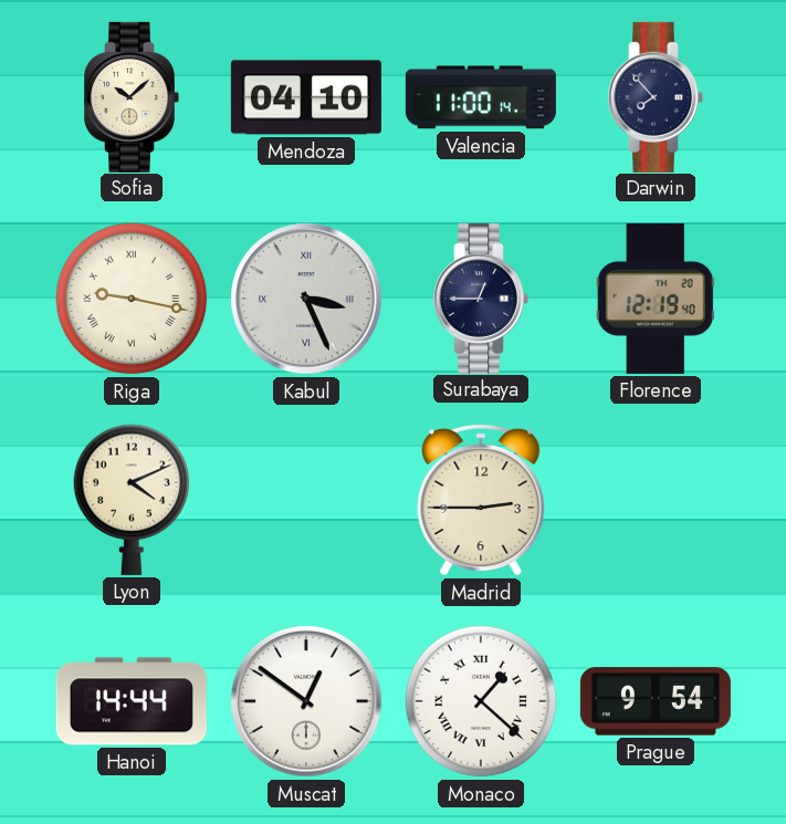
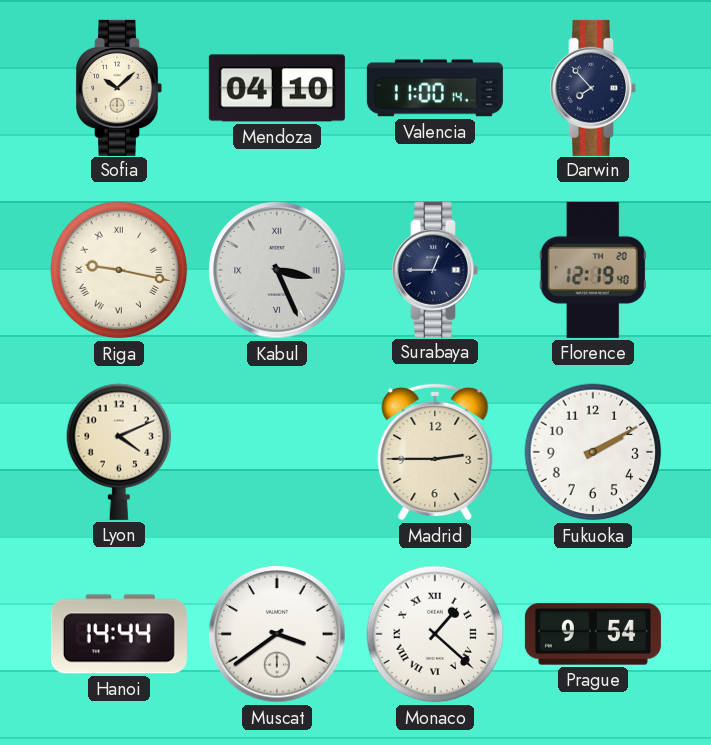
Fukuoka: none -> 2:10 (593, 452)
Muscat: 12:51 -> 3:39 (277, 634)
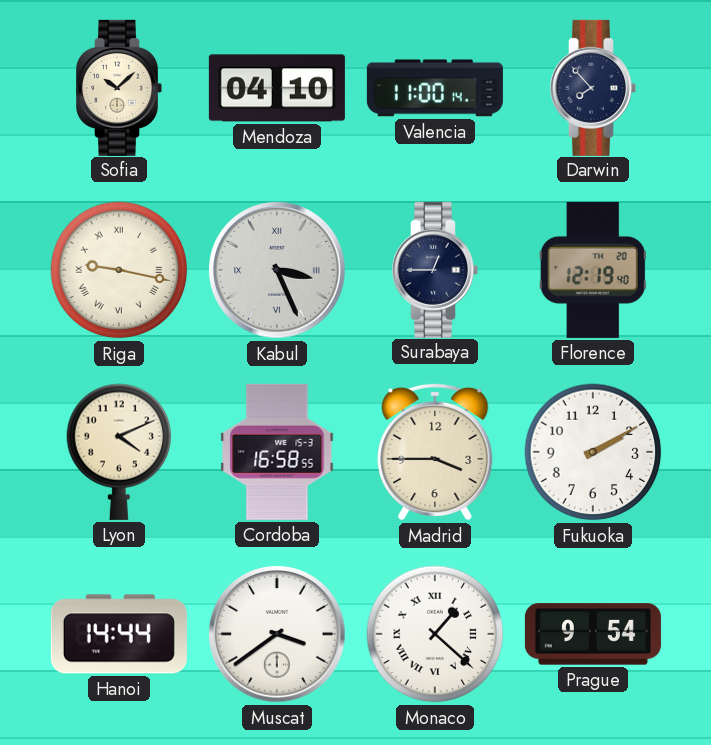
Cordoba: none -> 16:58 (277, 452)
Madrid: 2:45 -> 3:45 (435, 452)
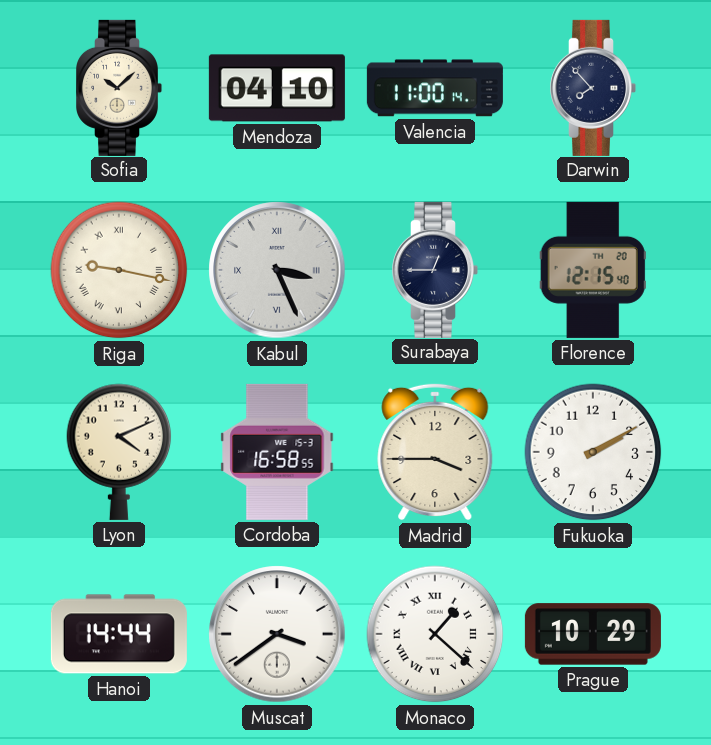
Florence: 12:19 -> 12:15 (593, 270)
Prague: 9:54 -> 10:29 (593, 634)
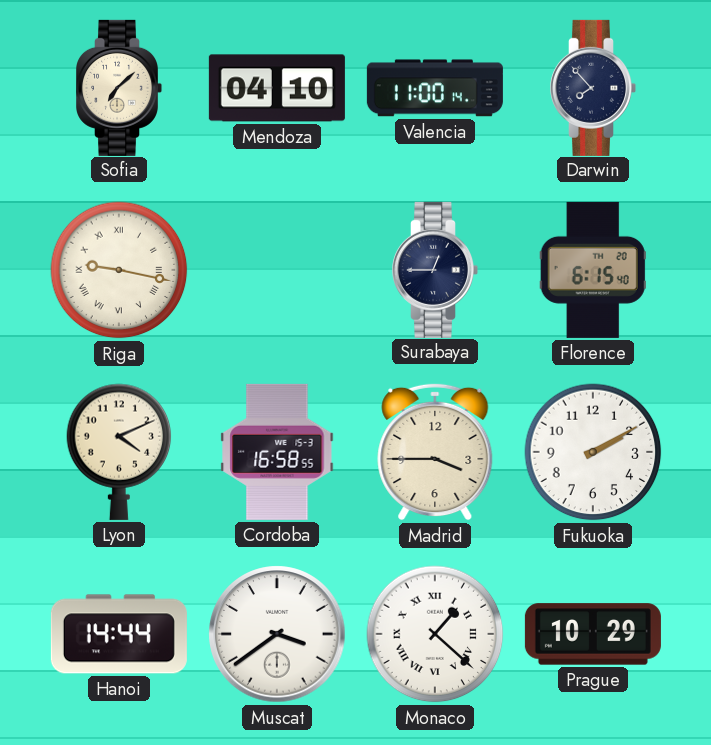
Sofia: 10:08 -> 7:08 (120, 88)
Kabul: 3:26 -> none (277, 270)
Florence: 12:15 -> 6:15 (593, 270)
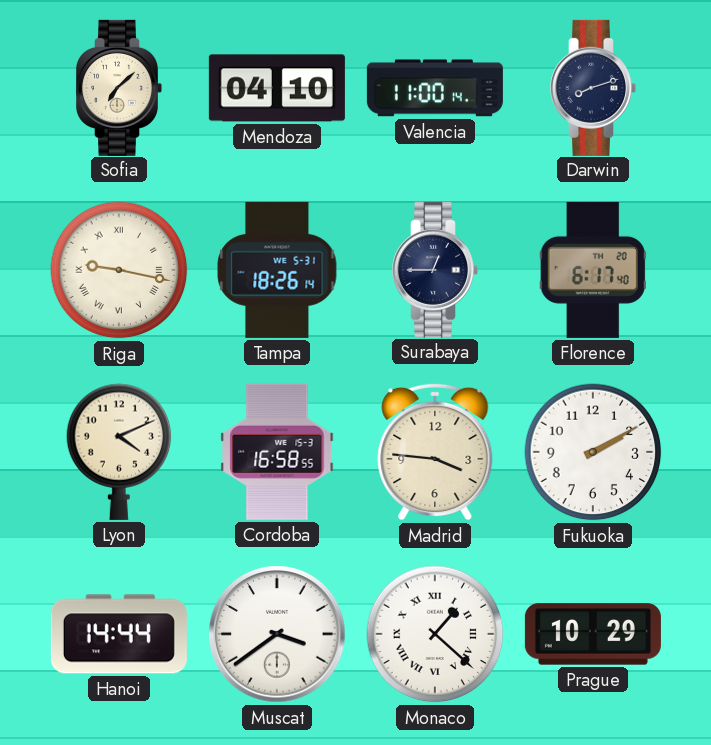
Darwin: 7:53 -> 8:12 (594, 88)
Tampa: none -> 18:26 (277, 270)
Florence: 6:15 -> 6:17 (593, 270)
Madrid: 3:45 -> 3:46 (435, 452)
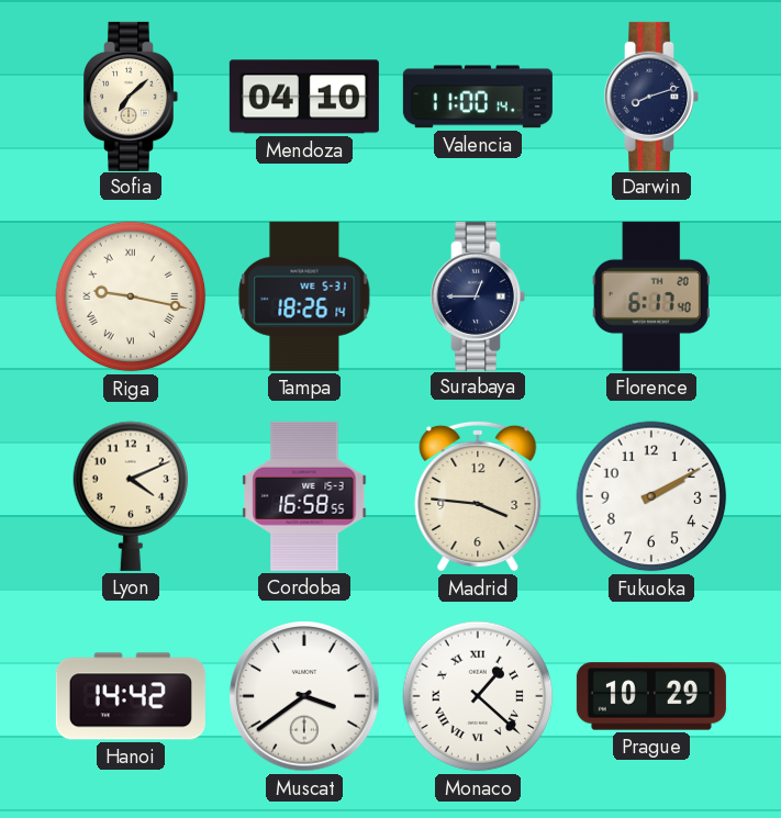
Hanoi: 14:44 -> 14:42 (131, 696)
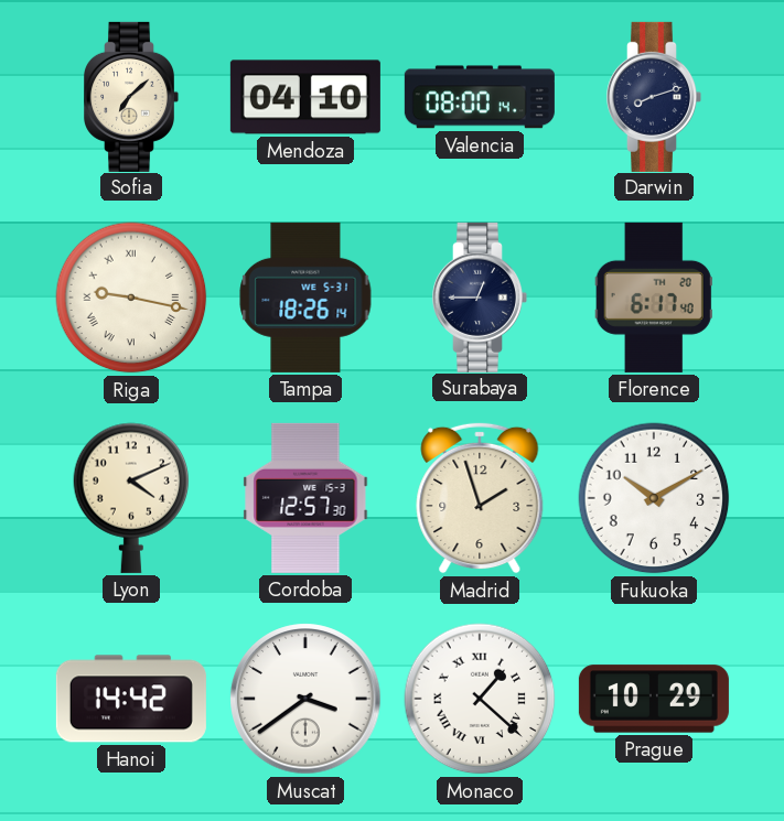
Valencia: 11:00 -> 08:00 (480, 97)
Cordoba: 16:58 -> 12:57 (305, 498)
Madrid: 3:46 -> 1:57 (480, 498)
Fukuoka: 2:10 -> 10:10 (654, 498)
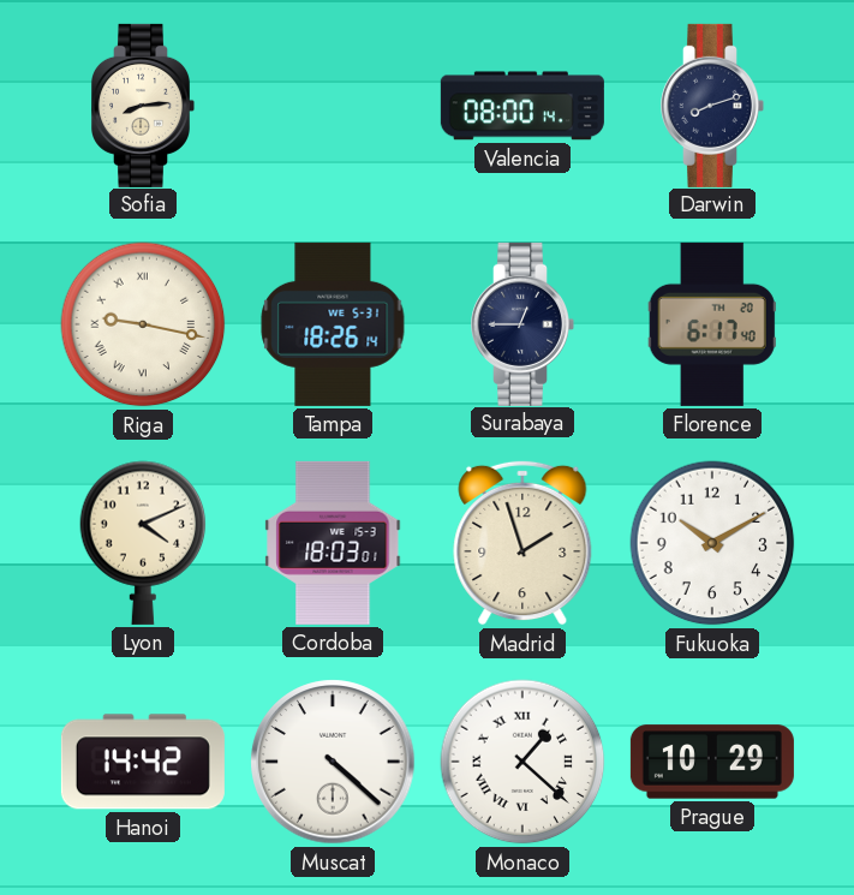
Sofia: 7:08 -> 8:14 (144, 106)
Mendoza: 04:10 -> none (305, 97)
Cordoba: 12:57 -> 18:03 (333, 543)
Muscat: 3:39 -> 4:22 (333, 762)
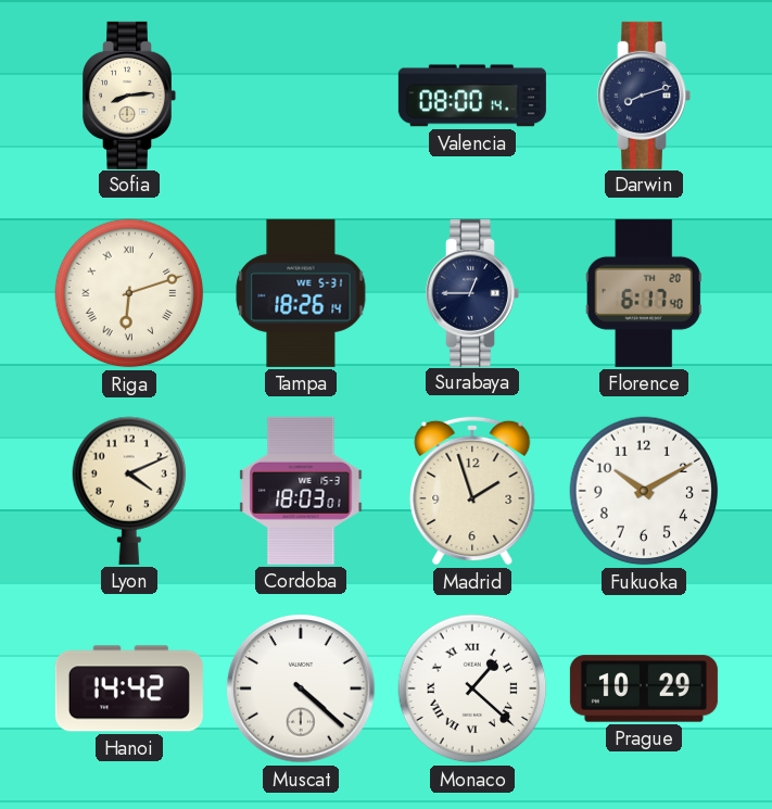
Riga: 9:17 -> 6:12 (129, 293)
